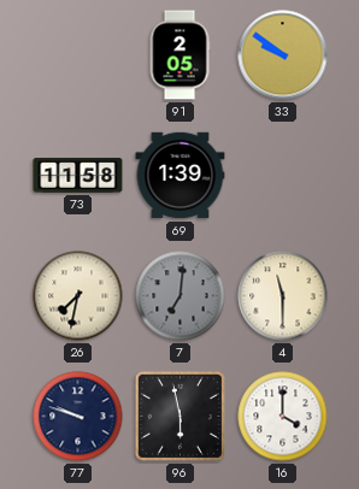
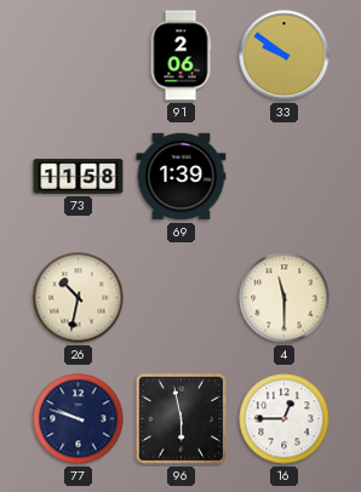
91: 2:05 -> 2:06 (180, 56)
26: 7:32 -> 10:32 (79, 298)
7: 7:01 -> none (181, 296)
16: 4:00 -> 12:45 (285, 419)
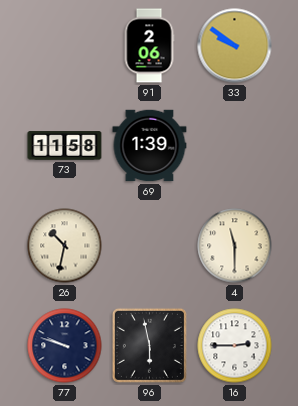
16: 12:45 -> 2:45 (235, 346)
